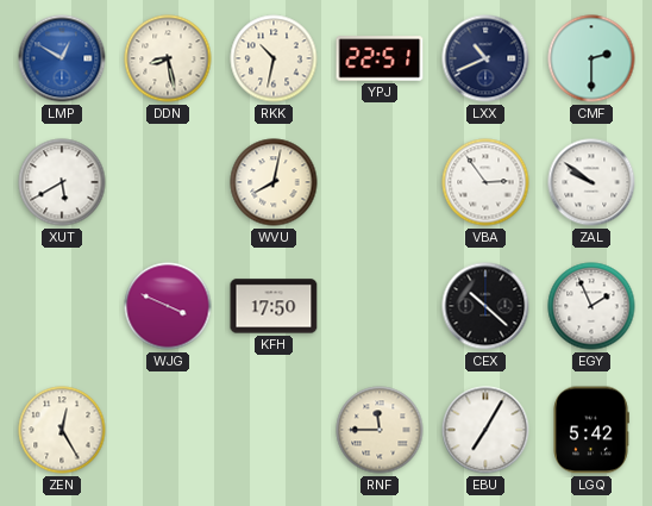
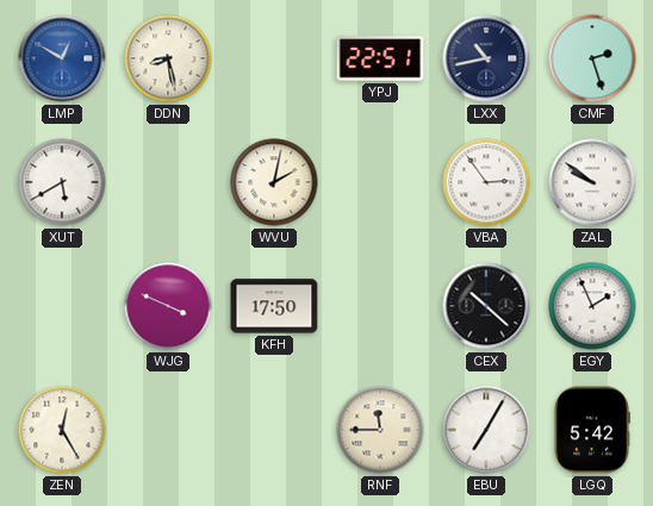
RKK: 10:32 -> none (274, 58)
LXX: 10:41 -> 10:43 (486, 58)
CMF: 2:30 -> 2:27 (592, 58)
WVU: 8:02 -> 2:02 (274, 182)
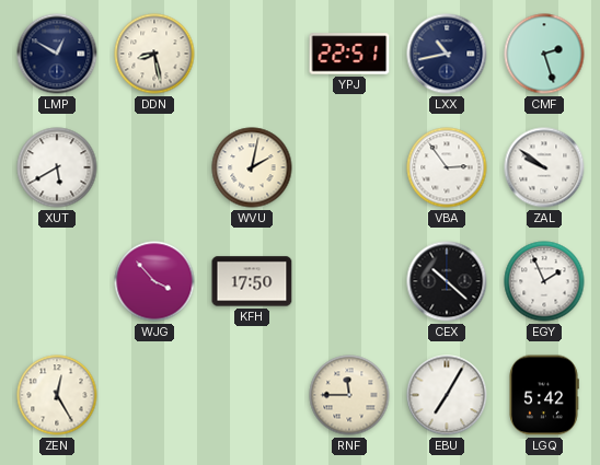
LMP dial: blue -> navy (57, 54)
WJG: 3:49 -> 3:53 (154, 281)
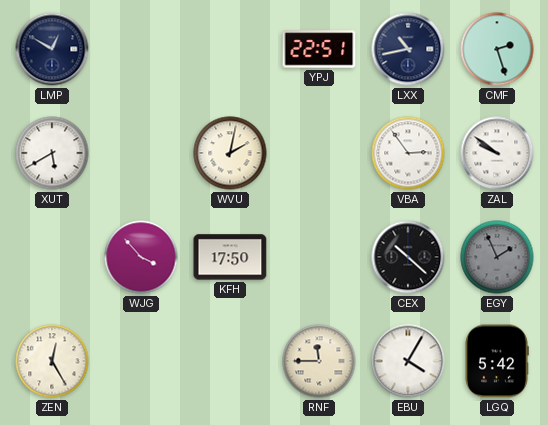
DDN: 8:28 -> none (154, 54)
EGY dial: white -> grey (497, 257)
EBU: 7:05 -> 4:05 (408, 361)
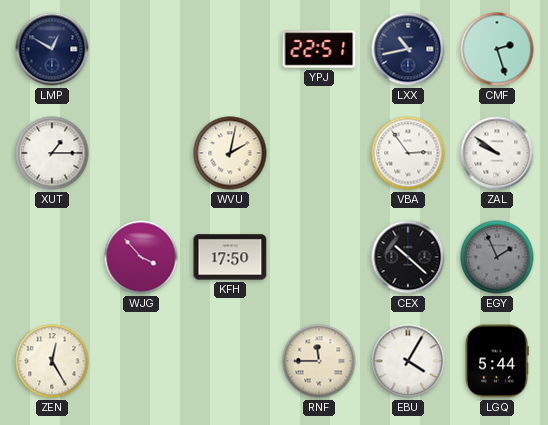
XUT: 5:40 -> 1:15 (52, 153)
LGQ: 5:42 -> 5:44 (497, 361)
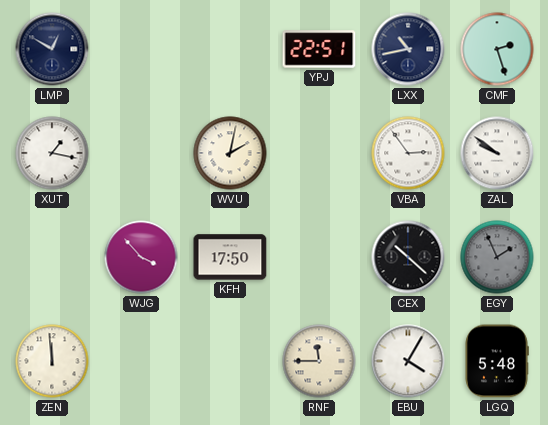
XUT: 1:15 -> 1:17 (52, 153)
ZEN: 12:25 -> 11:59 (52, 361)
LGQ: 5:44 -> 5:48 (497, 361)
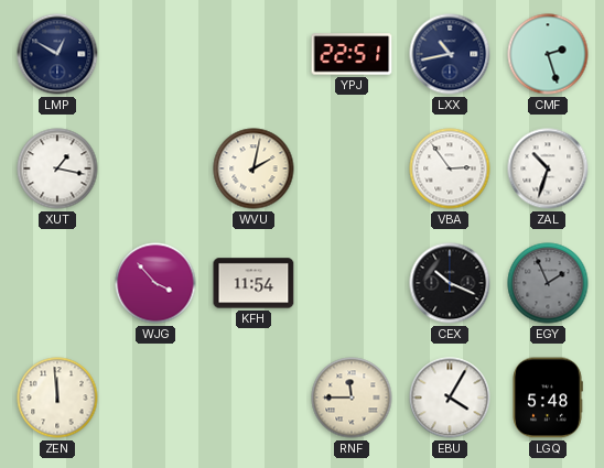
ZAL: 9:51 -> 10:33 (548, 168)
KFH: 17:50 -> 11:54 (254, 283)
CEX: 10:22 -> 10:19 (450, 283)
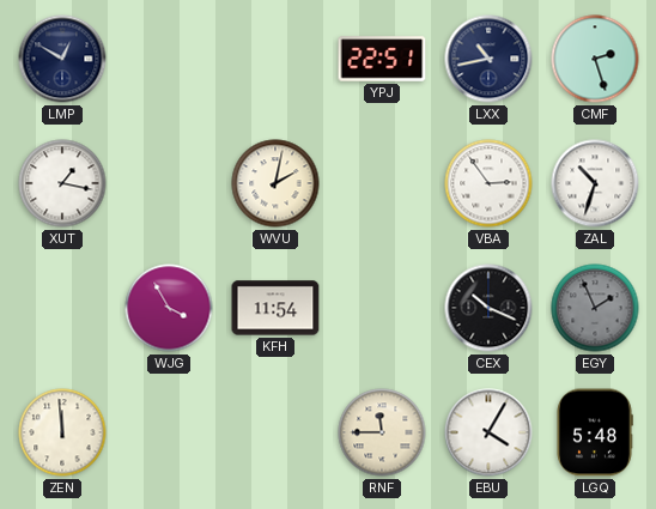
WJG: 3:53 -> 3:55 (169, 308)
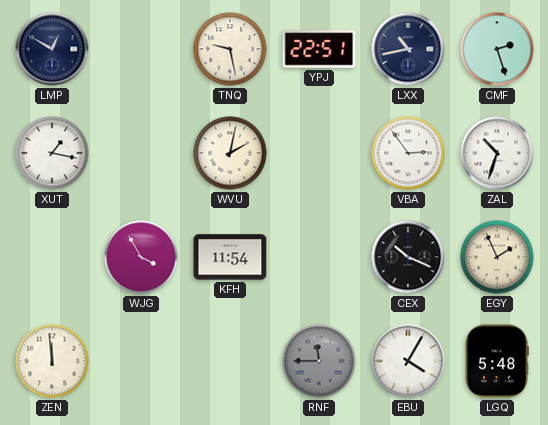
TNQ: none -> 9:28 (230, 49)
EGY dial: grey -> cream (497, 257)
RNF dial: cream -> grey (319, 361)
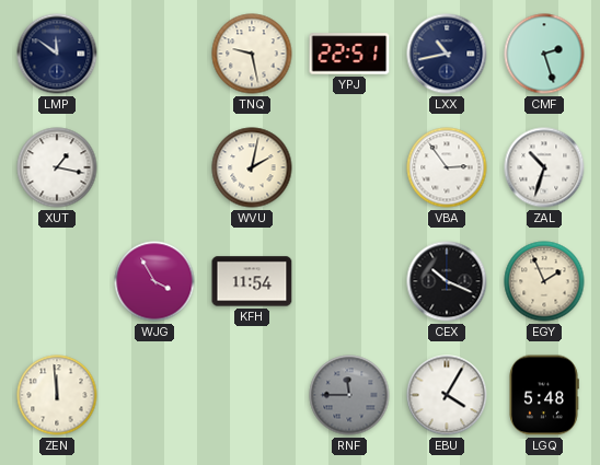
LMP: 12:50 -> 11:51 (57, 54)
